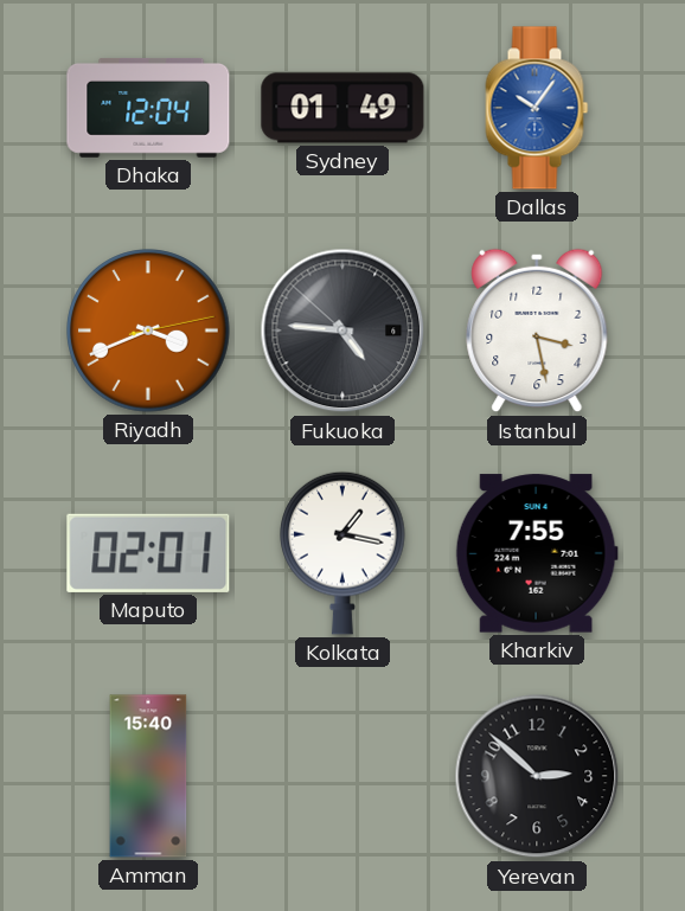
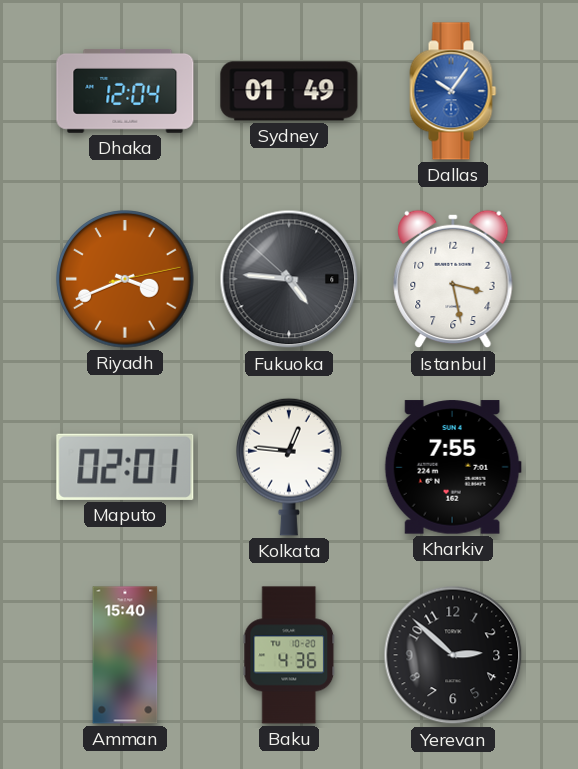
Kolkata: 1:17 -> 12:46 (290, 467)
Baku: none -> 4:36 (289, 655)
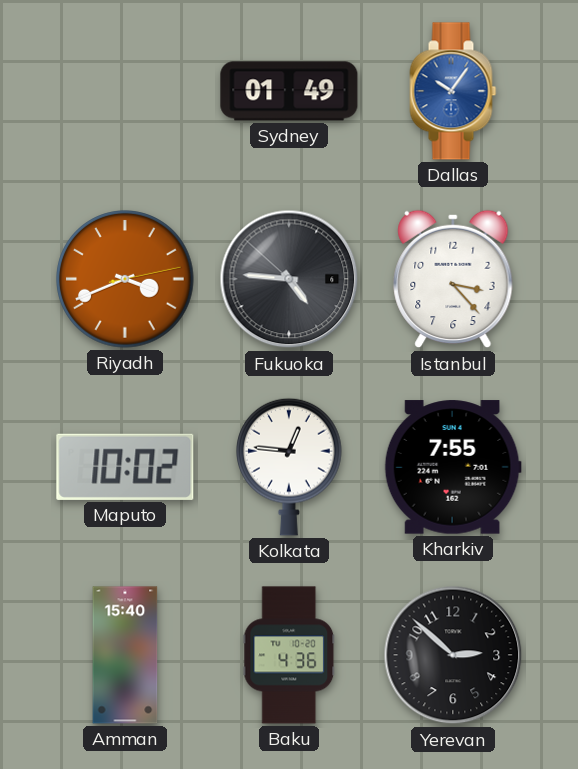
Dhaka: 12:04 -> none (125, 91)
Istanbul: 3:28 -> 3:23 (453, 279)
Maputo: 02:01 -> 10:02 (125, 467)
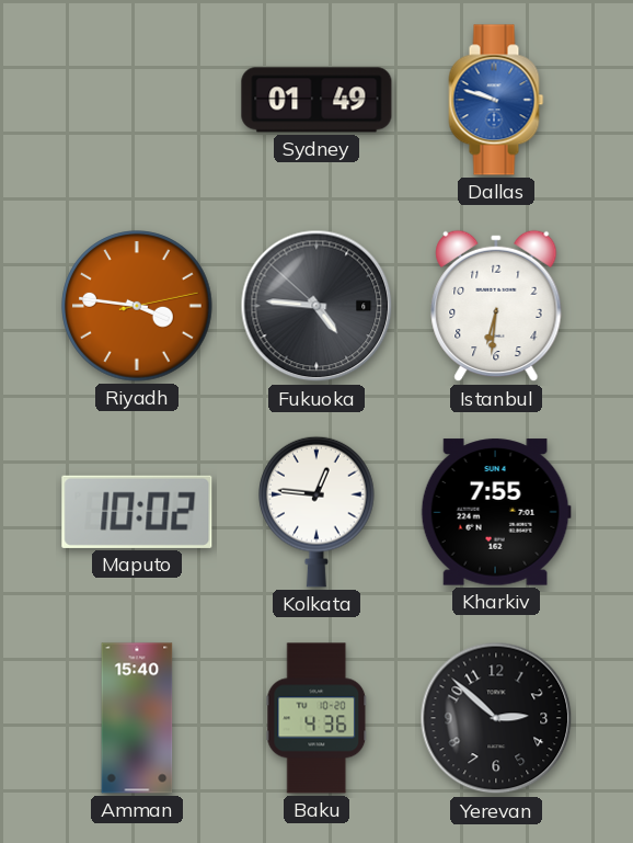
Dallas: 10:06 -> 9:48 (496, 100)
Riyadh: 3:41 -> 3:46 (137, 306)
Istanbul: 3:23 -> 6:31 (496, 306)
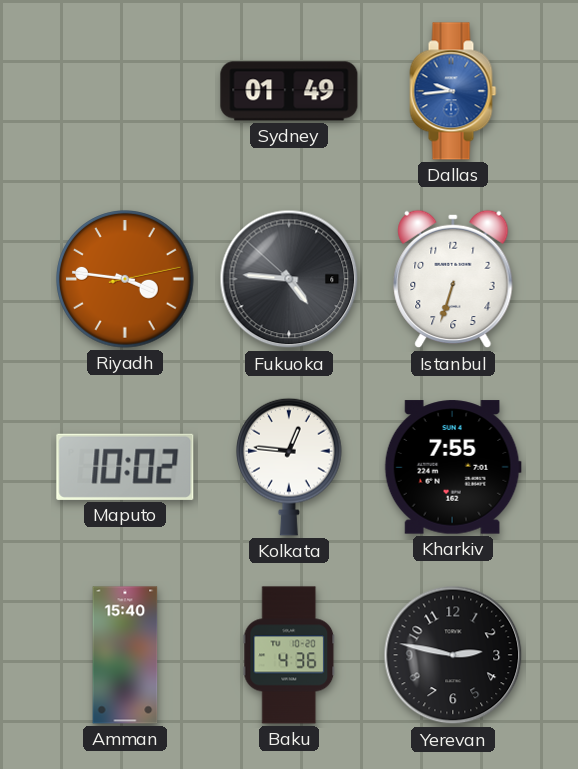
Dallas: 9:48 -> 9:44 (453, 91)
Istanbul: 6:31 -> 6:33 (453, 279)
Yerevan: 2:52 -> 2:47 (453, 655)
